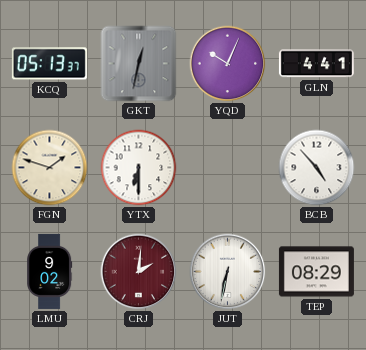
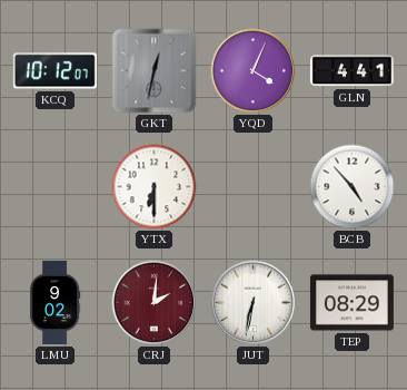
KCQ: 05:13 -> 10:12 (54, 71)
YQD: 10:04 -> 4:04 (254, 71)
FGN: 1:48 -> none (50, 168)
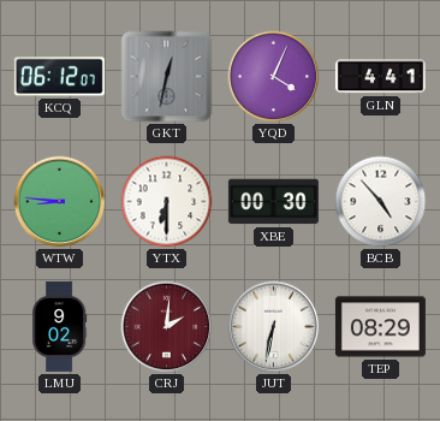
KCQ: 10:12 -> 06:12 (59, 77)
WTW: none -> 8:46 (60, 202)
XBE: none -> 00:30 (273, 202)
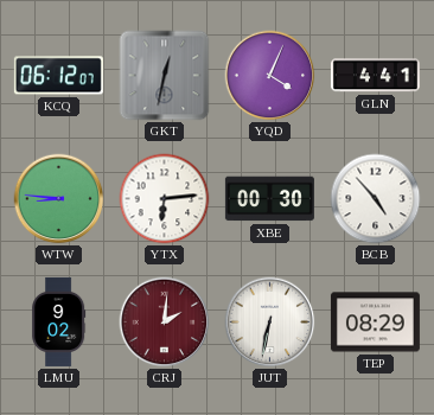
YTX: 6:30 -> 6:14 (165, 199)
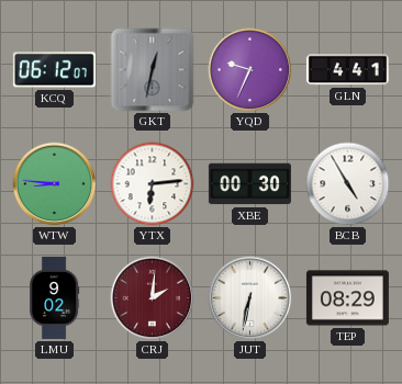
YQD: 4:04 -> 9:34 (250, 70)
BCB: 4:53 -> 4:55 (348, 184)
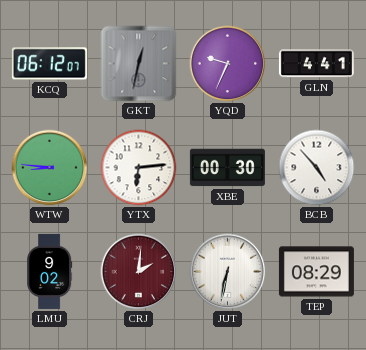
BCB: 4:55 -> 4:53 (317, 168)
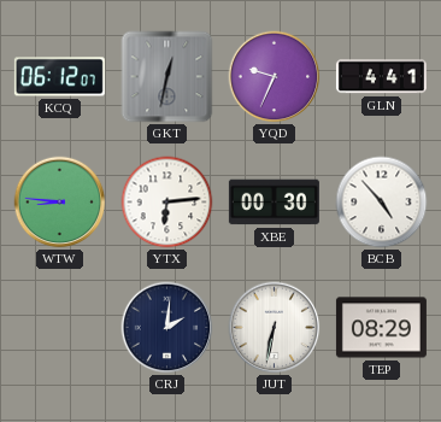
LMU: 9:02 -> none (50, 271)
CRJ dial: burgundy -> navy (167, 328)
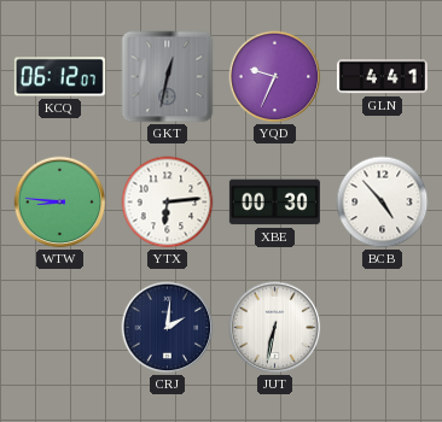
TEP: 08:29 -> none (381, 328)
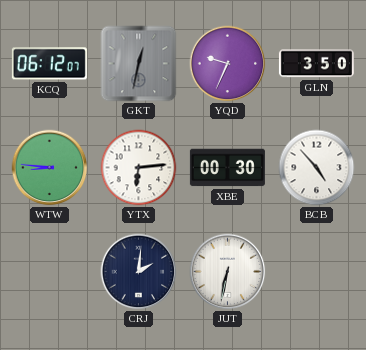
GLN: 4:41 -> 3:50 (316, 64)
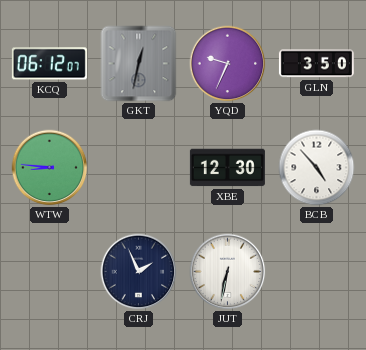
YTX: 6:14 -> none (139, 168)
XBE: 00:30 -> 12:30 (227, 168)
CRJ: 2:01 -> 1:56 (139, 272)
